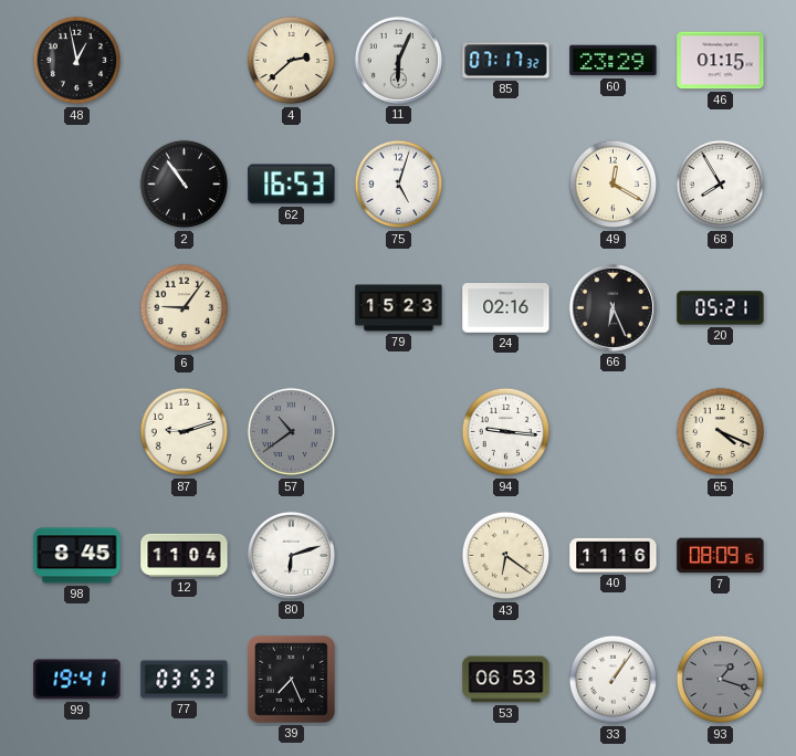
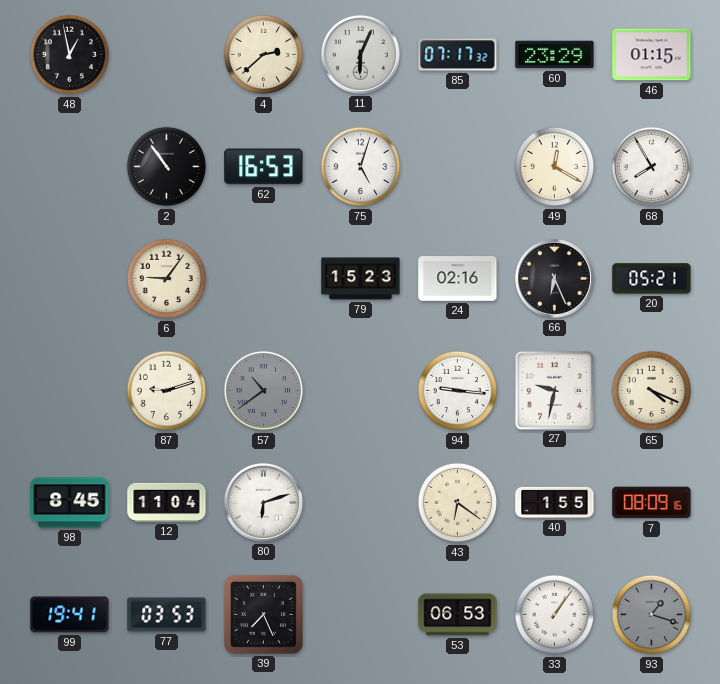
27: none -> 9:32 (554, 390)
40: 11:16 -> 1:55 (555, 502)
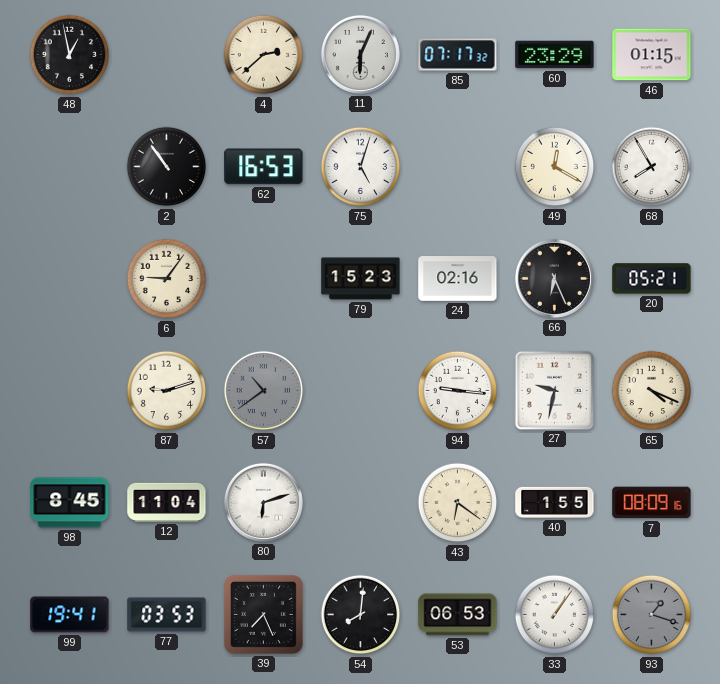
54: none -> 8:01 (361, 615)
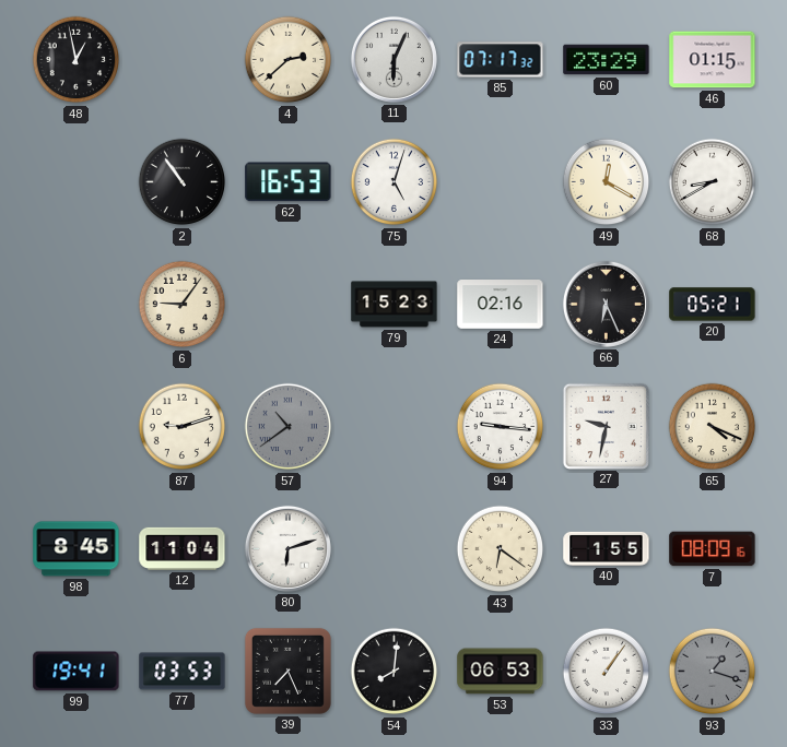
68: 7:55 -> 8:40 (713, 182)
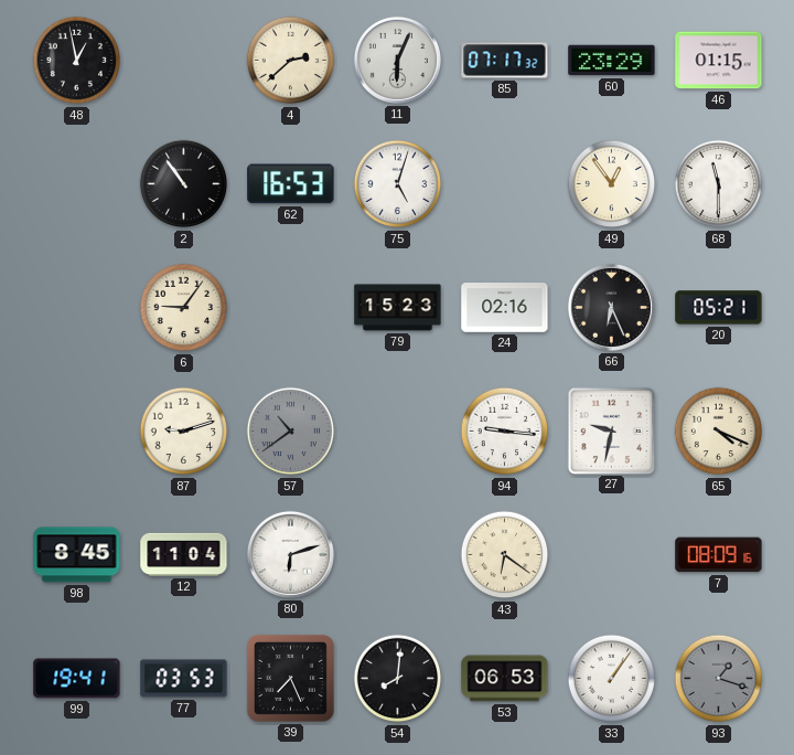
49: 12:20 -> 12:54 (612, 184)
68: 8:40 -> 11:30 (719, 184)
40: 1:55 -> none (607, 548)
